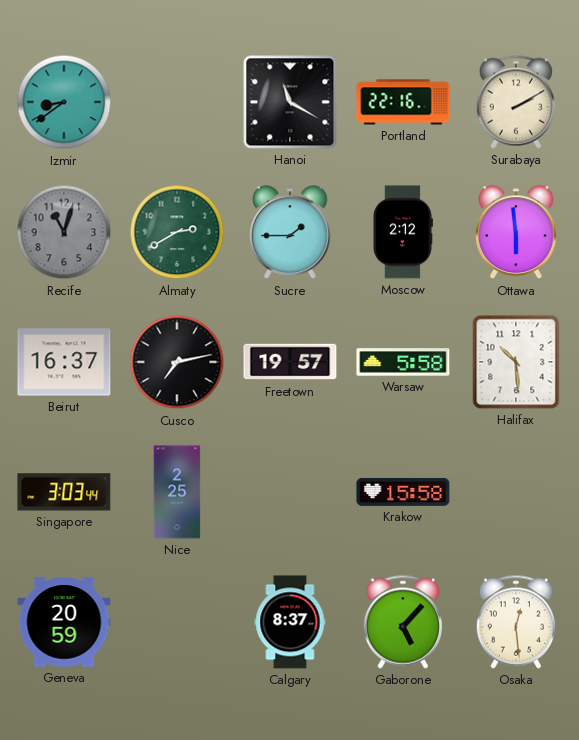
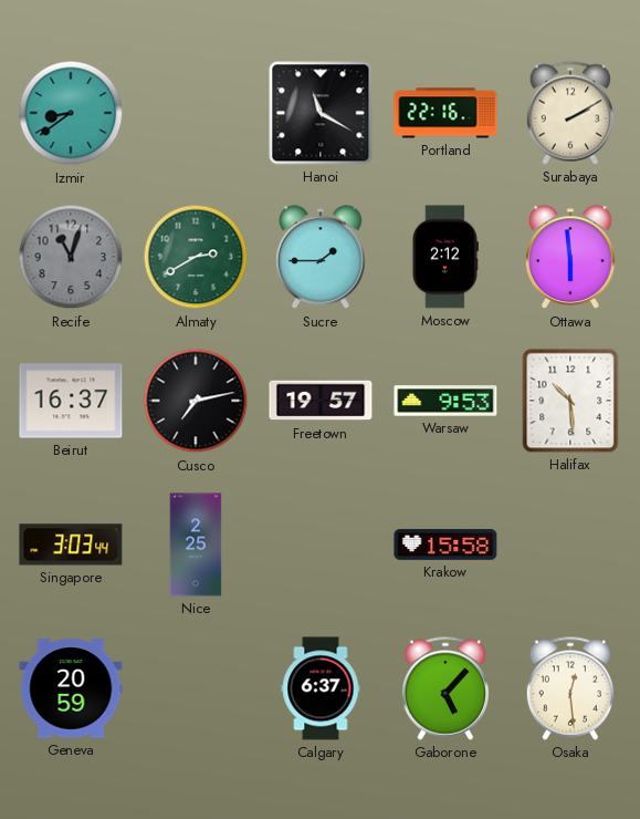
Warsaw: 5:58 -> 9:53 (445, 401)
Calgary: 8:37 -> 6:37 (321, 688)
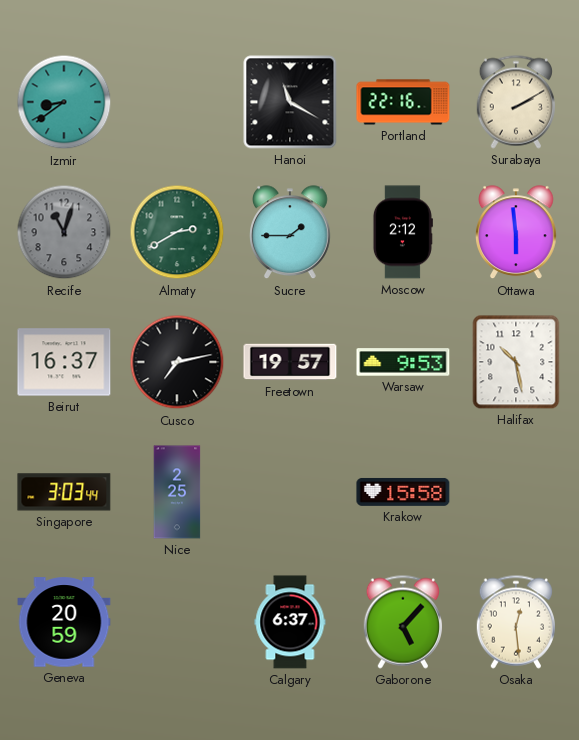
Halifax: 10:29 -> 10:28 (516, 362)
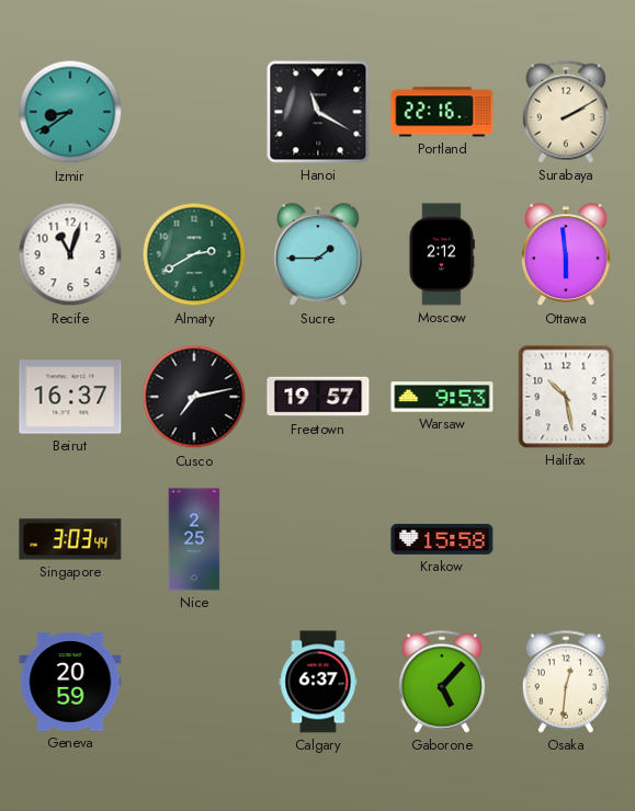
Recife dial: grey -> white (70, 254)
Osaka: 12:29 -> 12:31 (565, 682)
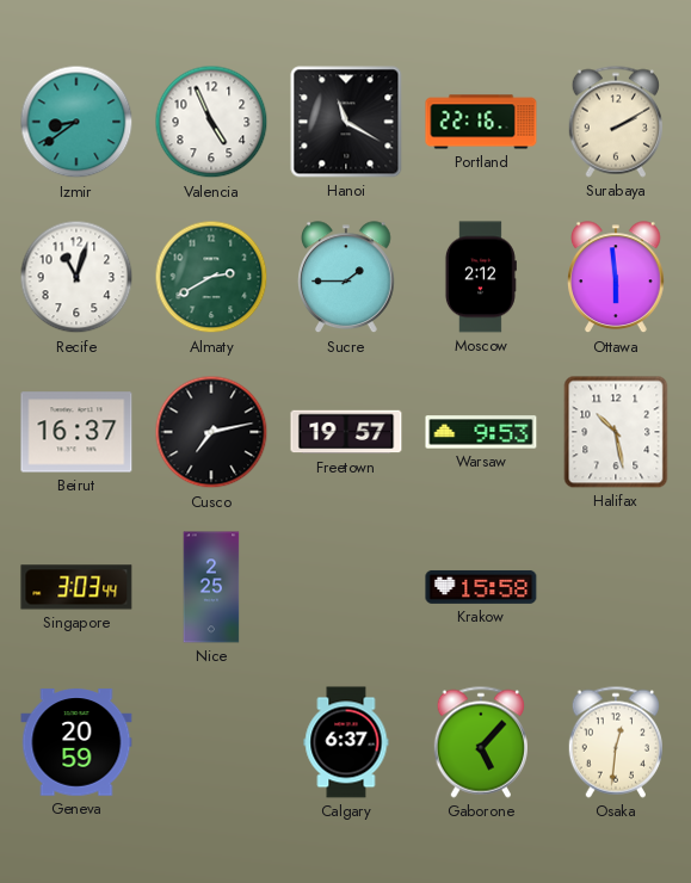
Valencia: none -> 4:56 (211, 122)
